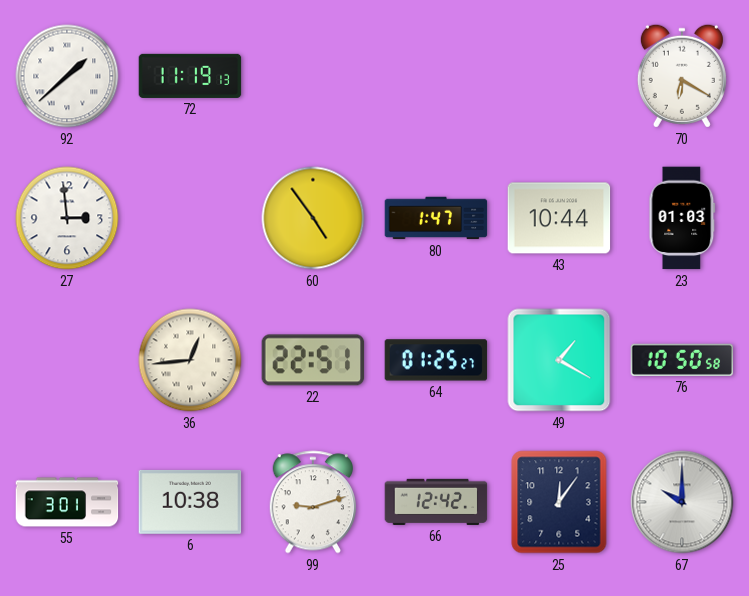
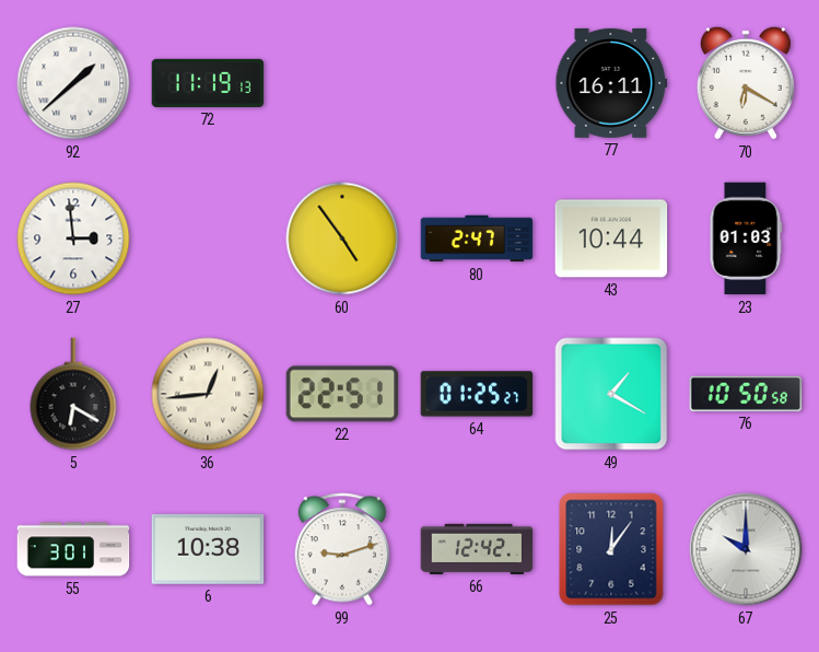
77: none -> 16:11 (611, 83)
80: 1:47 -> 2:47 (477, 238)
5: none -> 6:20 (73, 394)
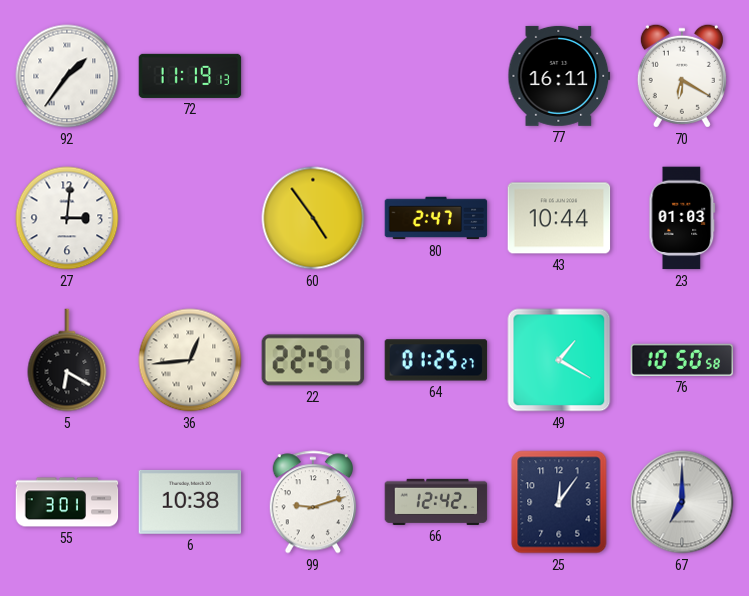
92: 1:38 -> 1:36 (67, 76)
27: 2:59 -> 3:01 (67, 218)
67: 10:00 -> 7:00 (682, 502)
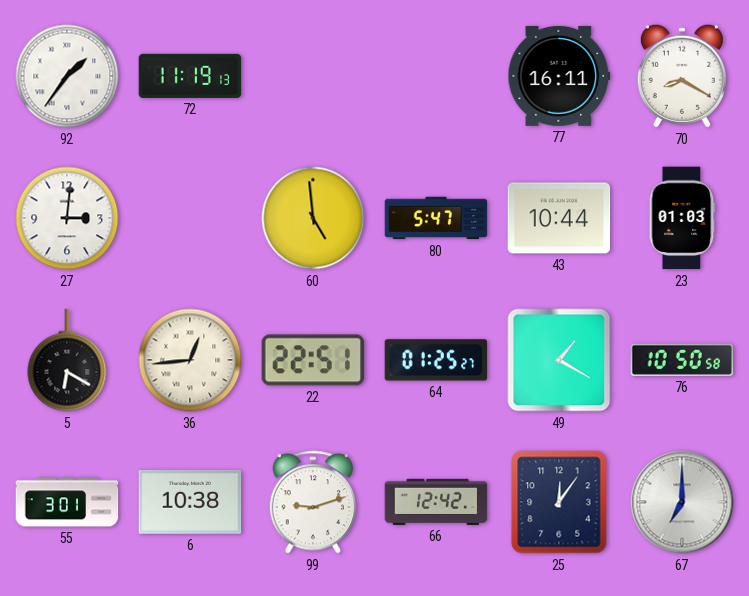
70: 6:20 -> 8:20 (682, 76)
60: 4:54 -> 4:59 (313, 218)
80: 2:47 -> 5:47 (436, 218)
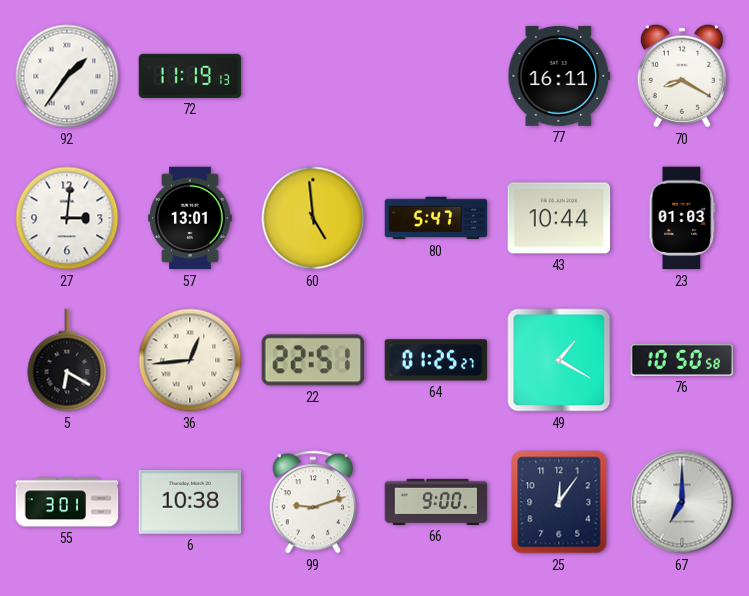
57: none -> 13:01 (190, 218)
66: 12:42 -> 9:00 (436, 502)
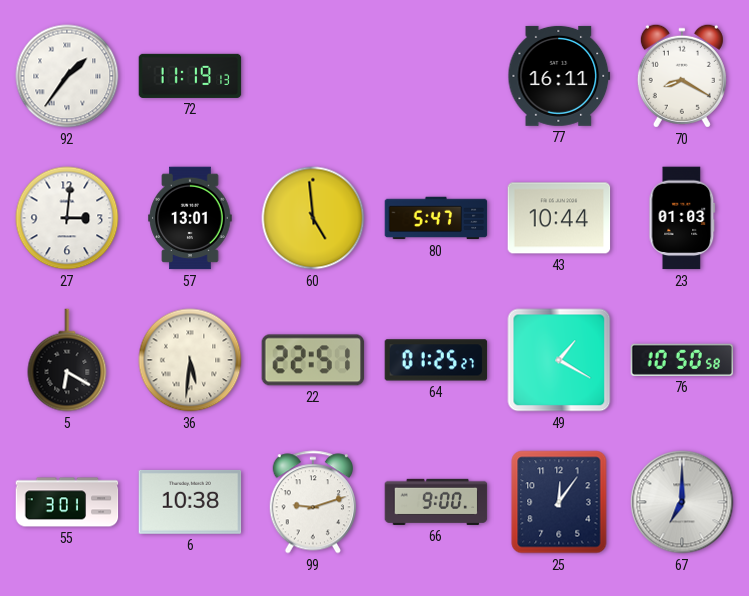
36: 12:44 -> 5:31 (190, 360)
